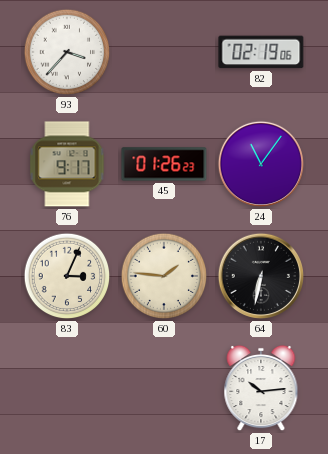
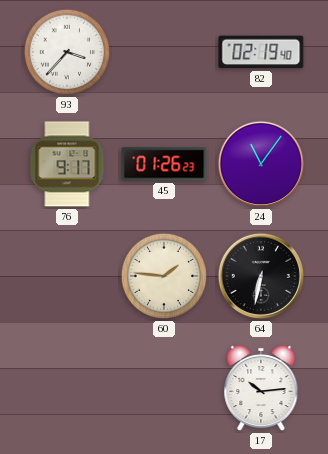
82: 02:19:06 -> 02:19:40 (261, 52)
83: 3:04 -> none (67, 276)
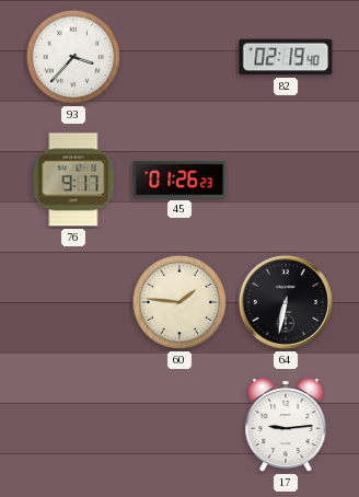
24: 11:06 -> none (261, 164)
17: 10:14 -> 9:14 (286, 425)
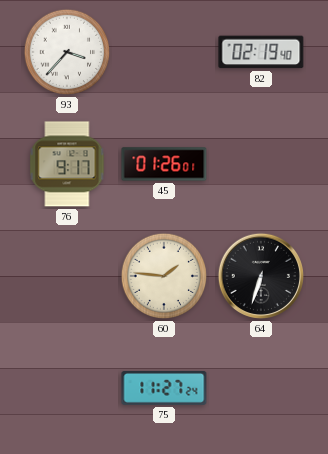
45: 01:26:23 -> 01:26:01 (164, 164)
64: 6:32 -> 6:33 (261, 276)
75: none -> 11:27 (164, 388)
17: 9:14 -> none (286, 425)
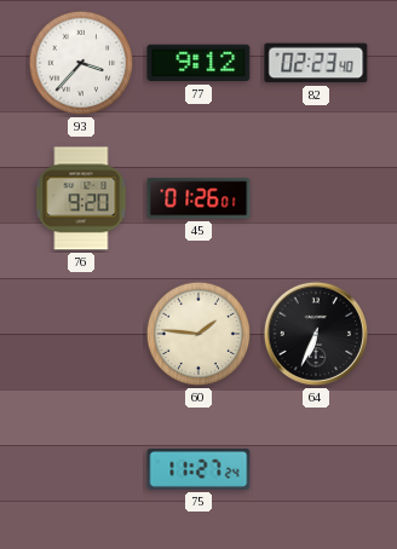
77: none -> 9:12 (198, 63)
82: 02:19 -> 02:23 (316, 63)
76: 9:17 -> 9:20 (81, 198)
64: 6:33 -> 6:34 (316, 334)
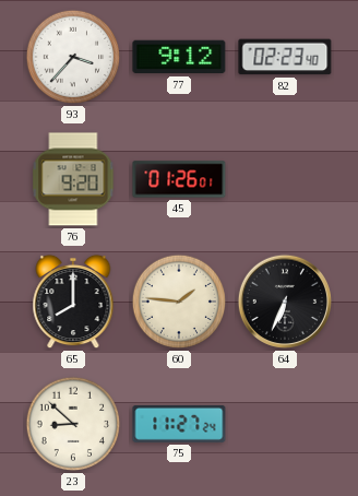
65: none -> 8:00 (73, 302)
23: none -> 8:52 (73, 424)
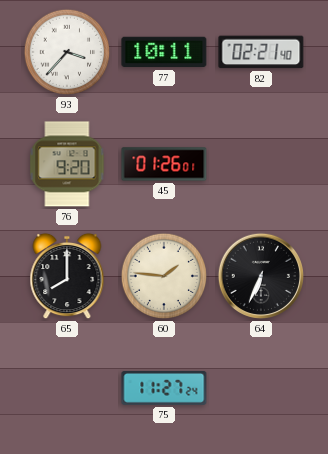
77: 9:12 -> 10:11 (164, 52)
82: 02:23 -> 02:21 (261, 52)
23: 8:52 -> none (73, 424)
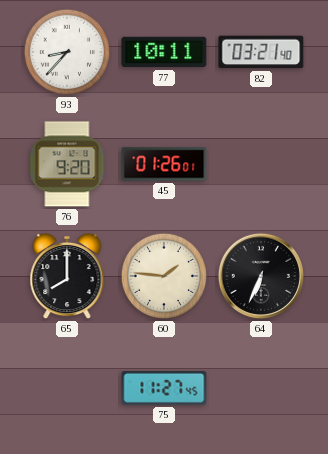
93: 3:37 -> 8:37 (67, 52)
82: 02:21 -> 03:21 (261, 52)
75: 11:27:24 -> 11:27:45 (164, 388)
